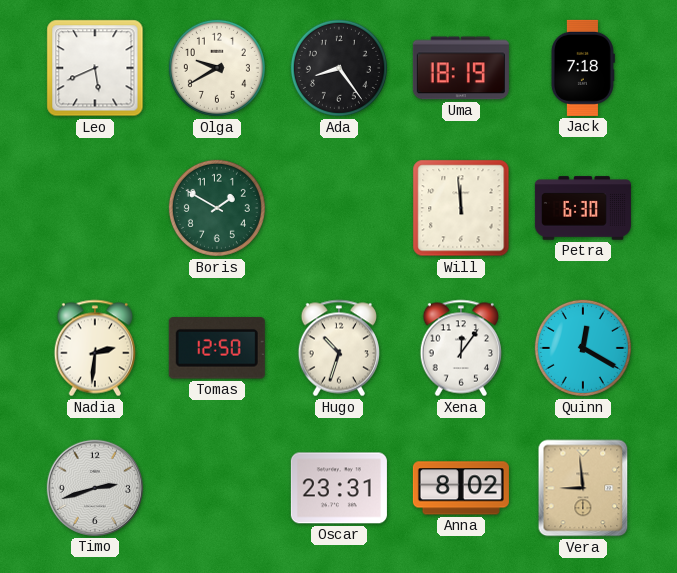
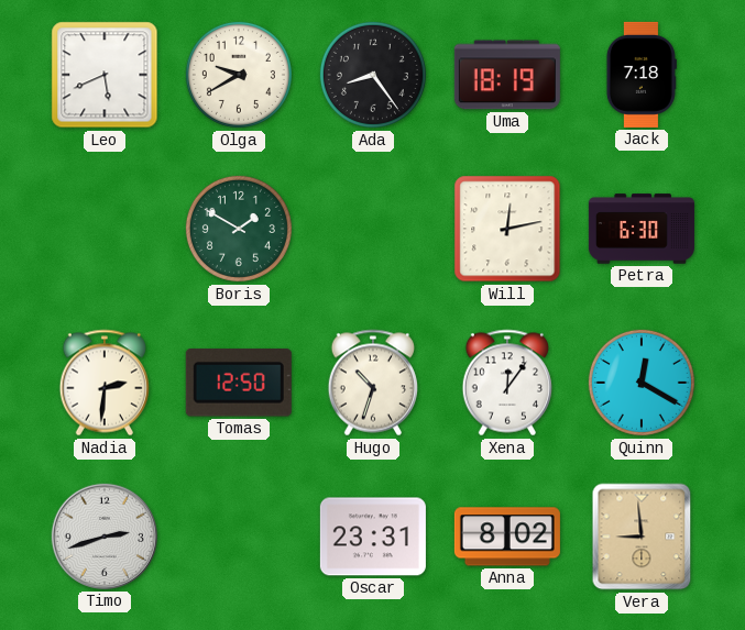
Will: 11:59 -> 12:13 (507, 229)
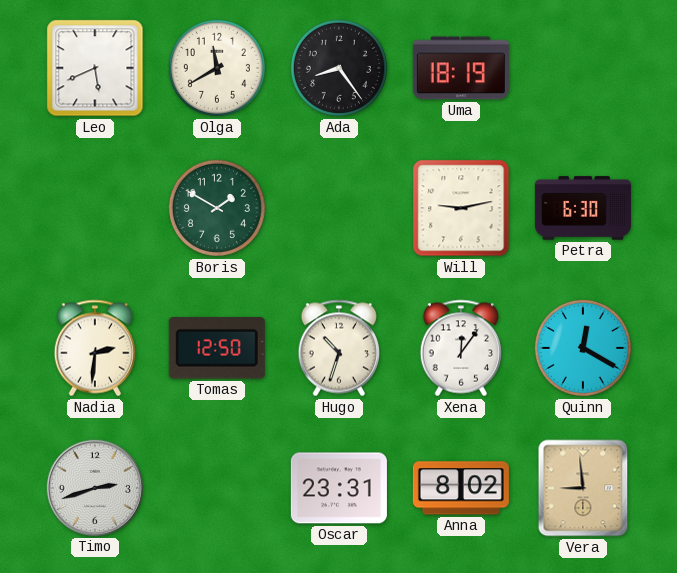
Olga: 9:40 -> 11:40 (217, 68)
Jack: 7:18 -> none (640, 75)
Will: 12:13 -> 9:13 (461, 208)
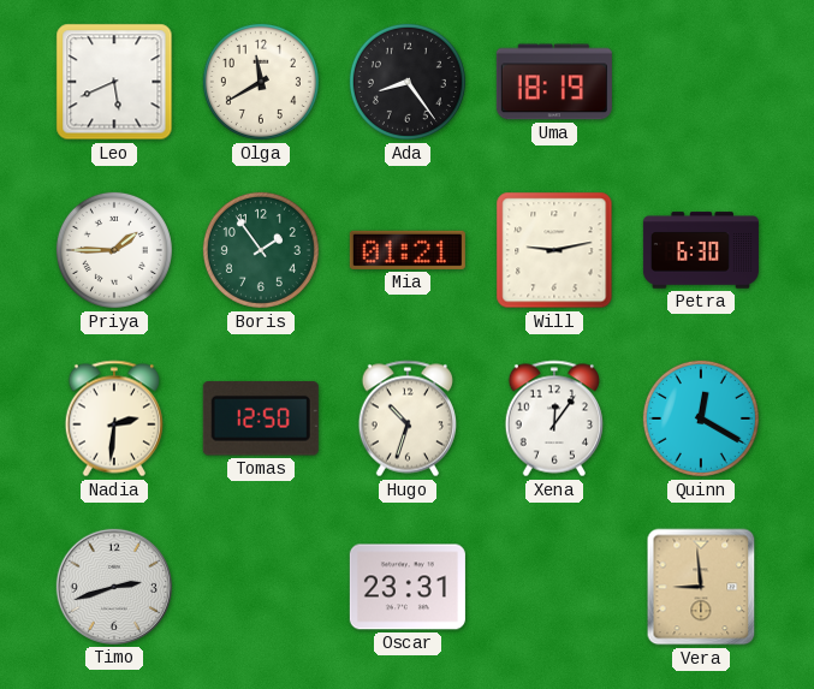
Priya: none -> 1:45 (114, 250)
Boris: 1:50 -> 1:54 (261, 250)
Mia: none -> 01:21 (408, 250)
Anna: 8:02 -> none (461, 488)
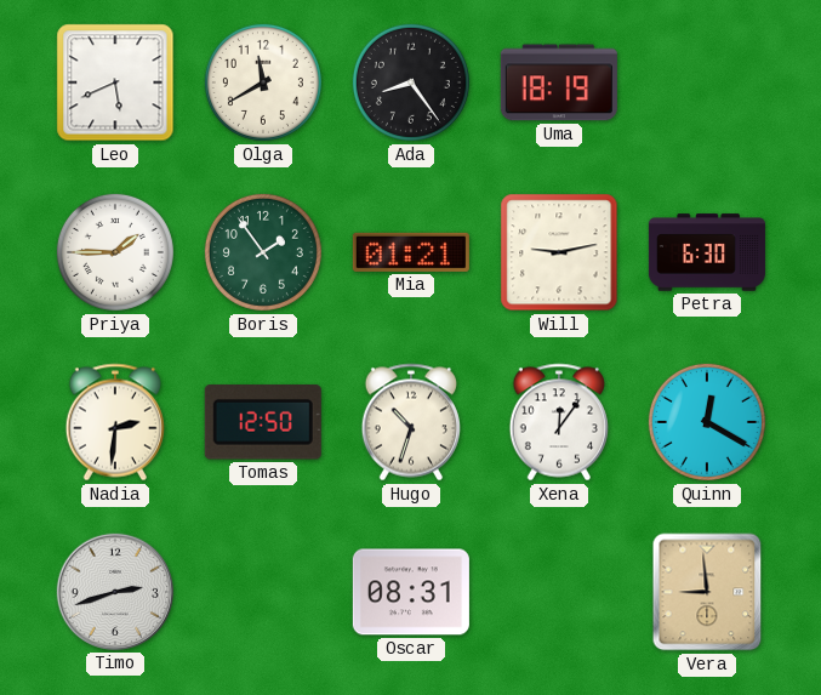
Oscar: 23:31 -> 08:31 (411, 592)
